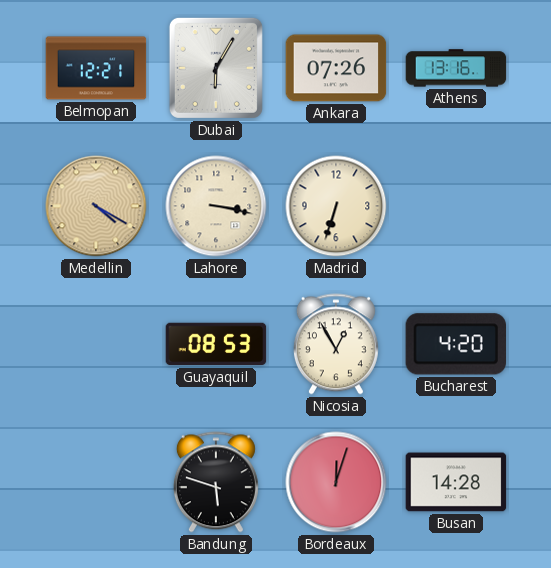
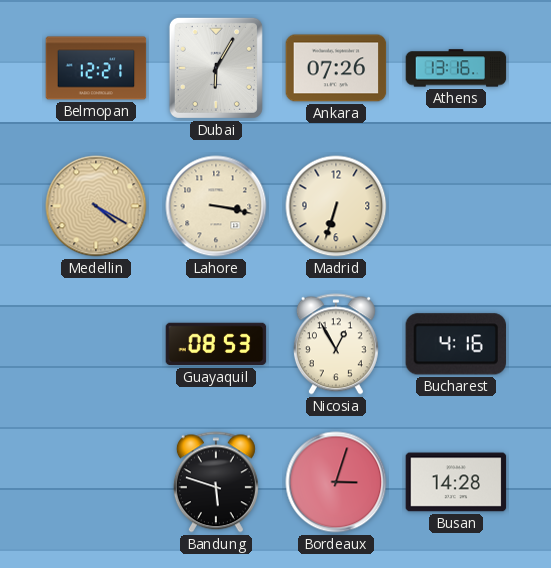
Bucharest: 4:20 -> 4:16 (455, 344)
Bordeaux: 12:03 -> 3:03 (336, 482)
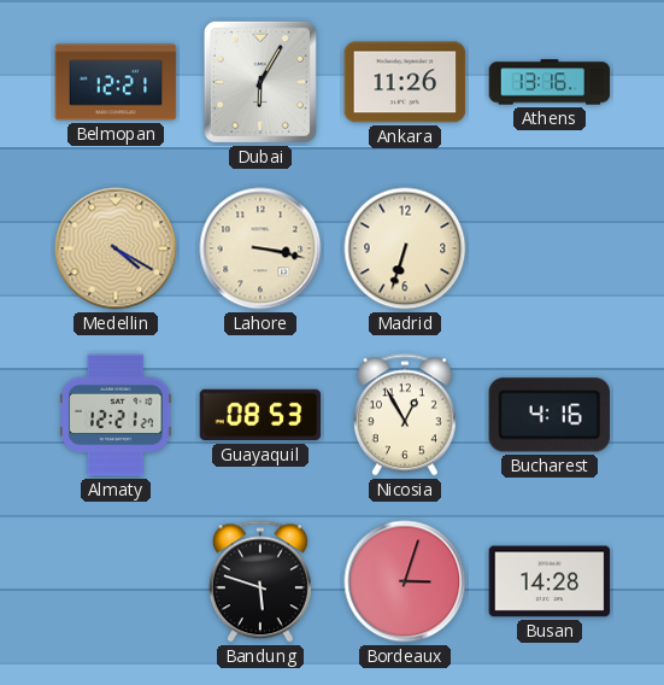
Ankara: 07:26 -> 11:26 (405, 82)
Almaty: none -> 12:21 (116, 415)
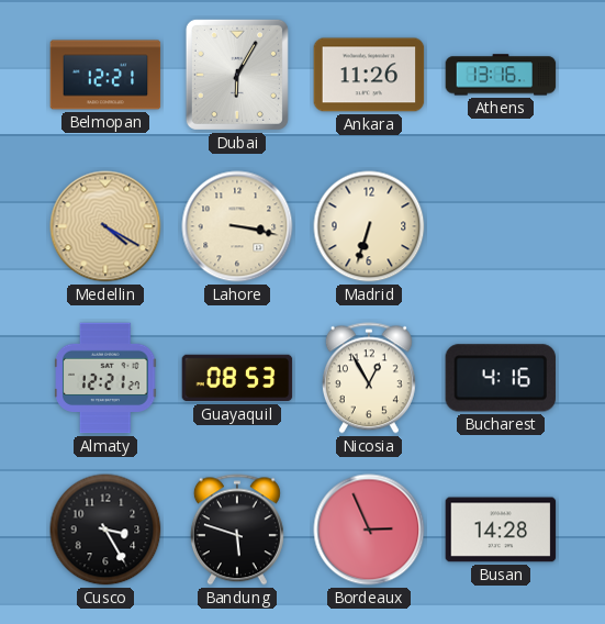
Cusco: none -> 3:25 (105, 530)
Bordeaux: 3:03 -> 2:56 (369, 530)
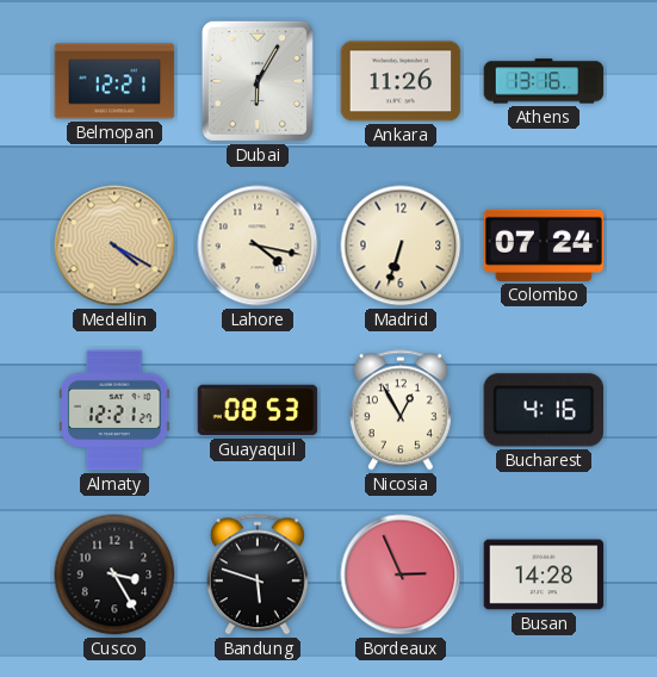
Lahore: 3:17 -> 4:17 (258, 246)
Colombo: none -> 07:24 (544, 246)
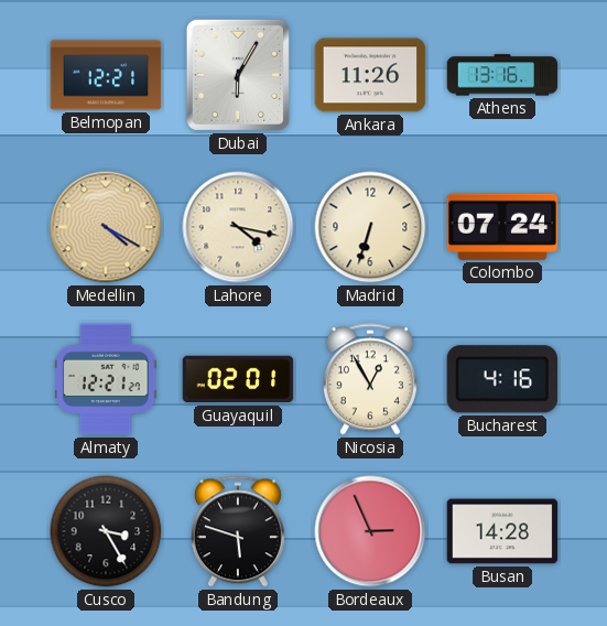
Guayaquil: 08:53 -> 02:01 (238, 379)
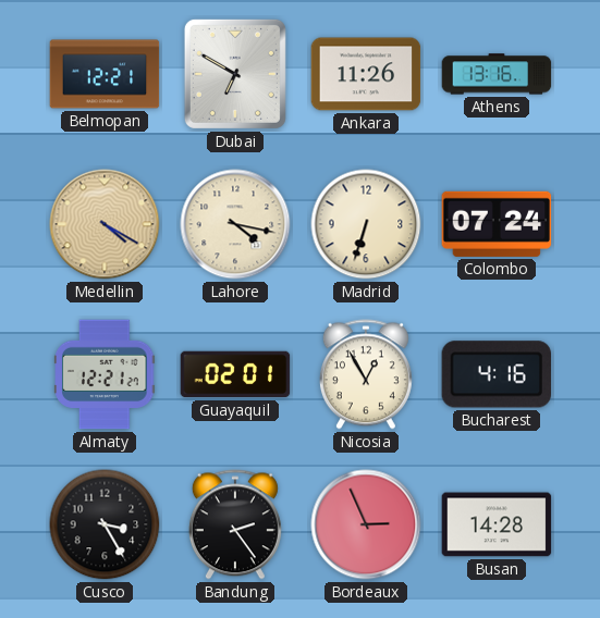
Dubai: 6:05 -> 6:50 (235, 74)
Bandung: 5:48 -> 2:24 (235, 524)
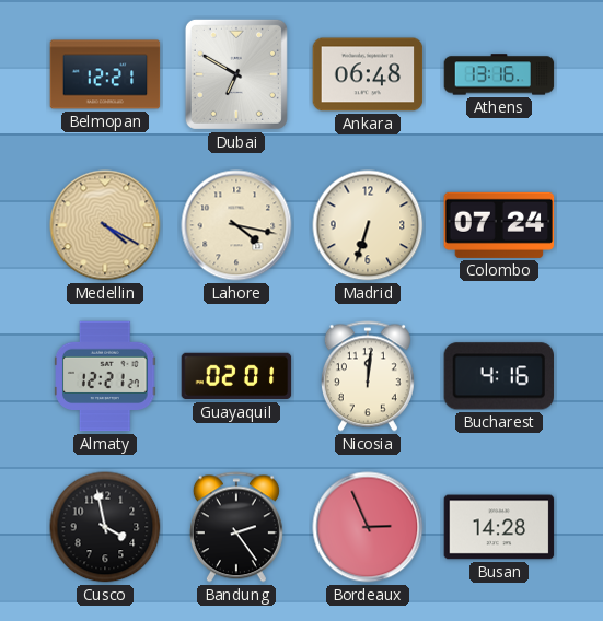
Ankara: 11:26 -> 06:48 (368, 74)
Nicosia: 12:55 -> 12:01 (368, 376)
Cusco: 3:25 -> 3:58 (105, 527)
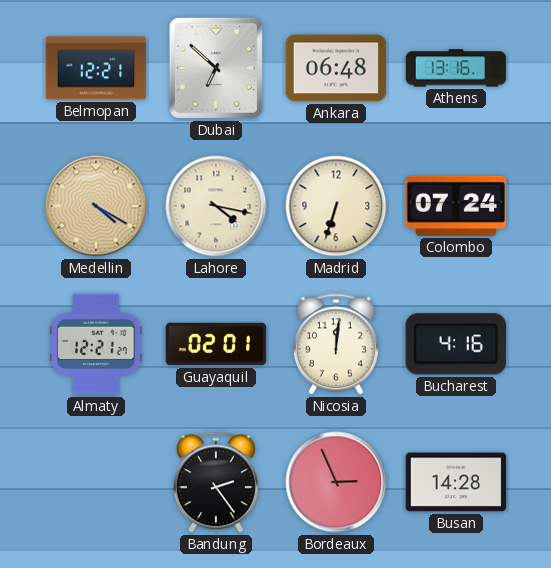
Dubai: 6:50 -> 6:52 (216, 68)
Cusco: 3:58 -> none (105, 527)
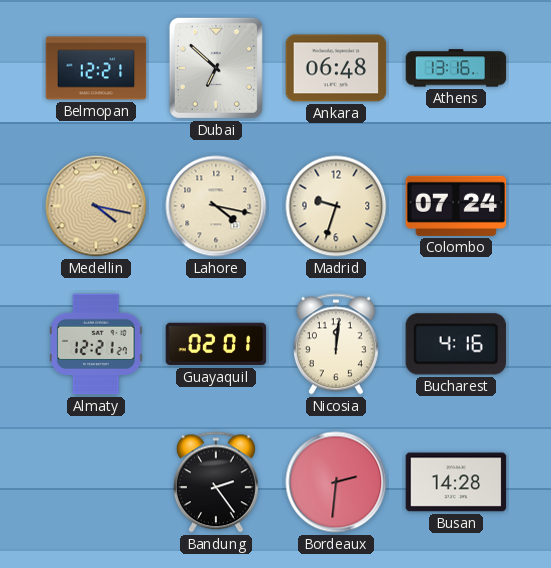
Medellin: 4:20 -> 4:17 (96, 206)
Madrid: 6:33 -> 9:33 (336, 206)
Bordeaux: 2:56 -> 2:31 (336, 482)
